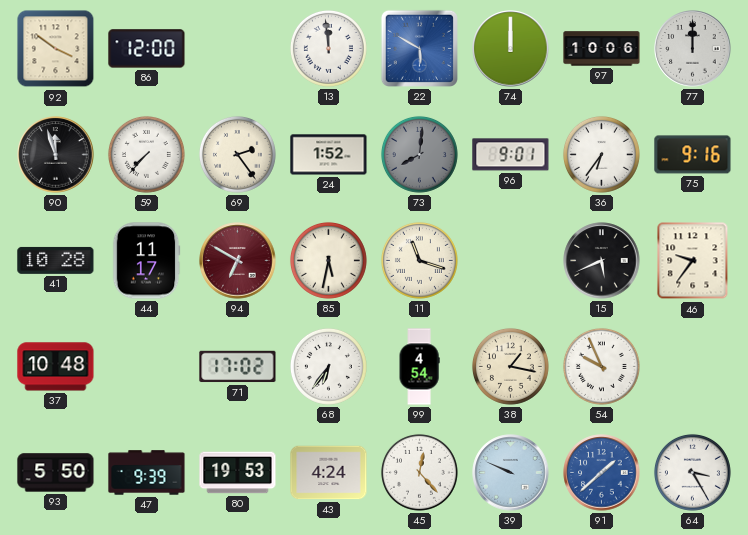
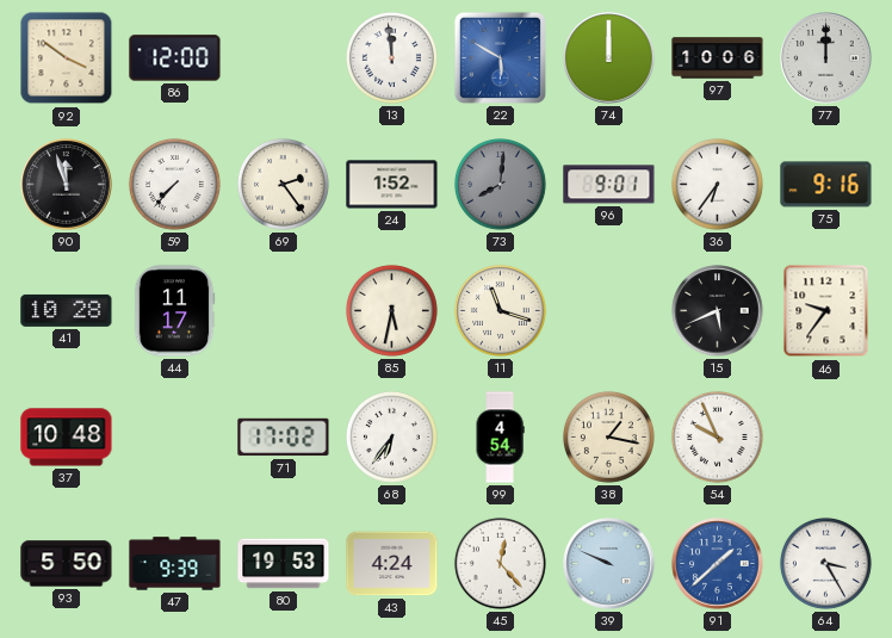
94: 6:50 -> none (238, 261)
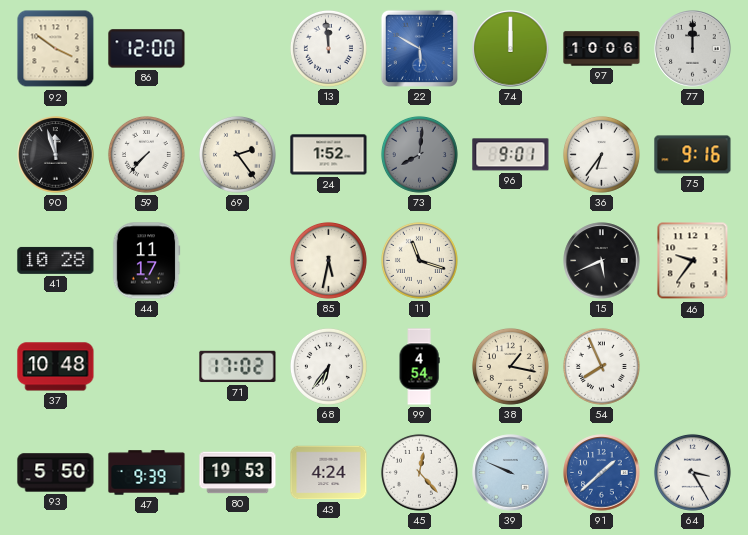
54: 9:56 -> 7:56 (601, 366)
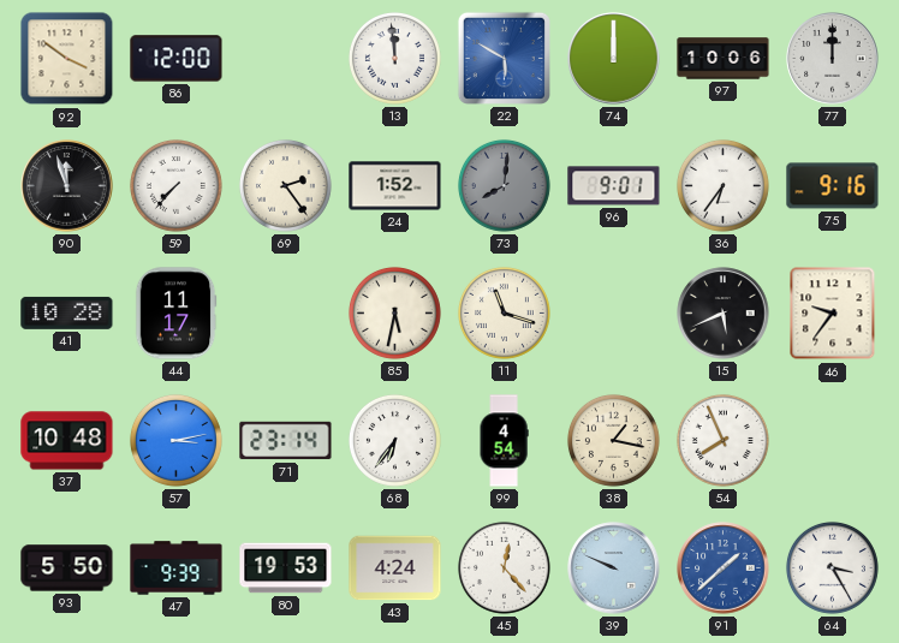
57: none -> 3:13 (175, 440)
71: 17:02 -> 23:14 (286, 441)
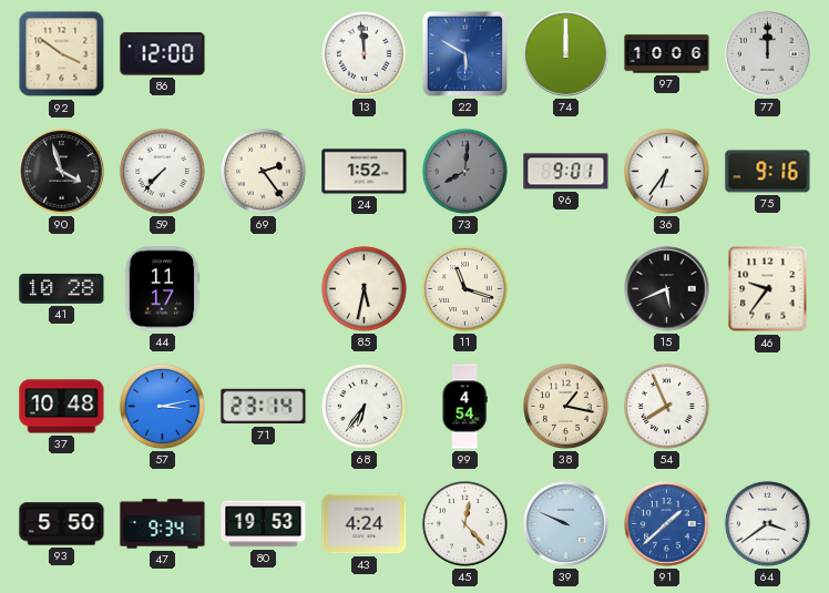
90: 11:57 -> 3:57 (62, 172)
47: 9:39 -> 9:34 (163, 524)
64: 3:25 -> 3:39 (767, 523)
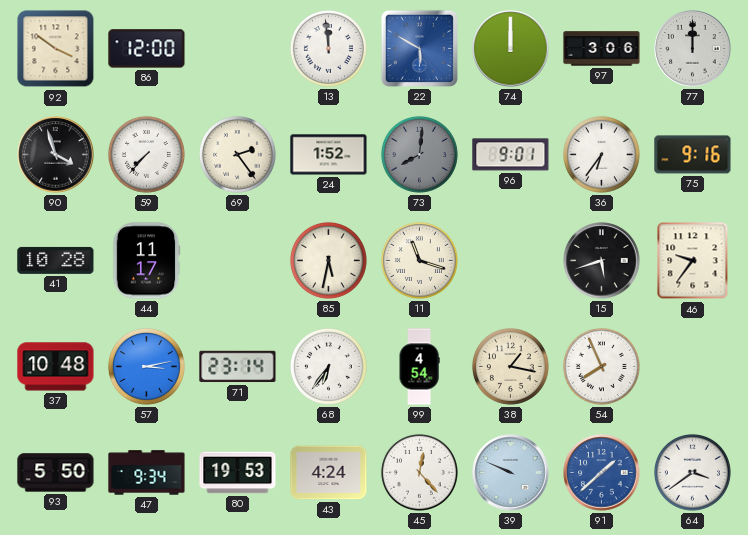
97: 10:06 -> 3:06 (602, 49)
15: 5:41 -> 5:42 (602, 261)
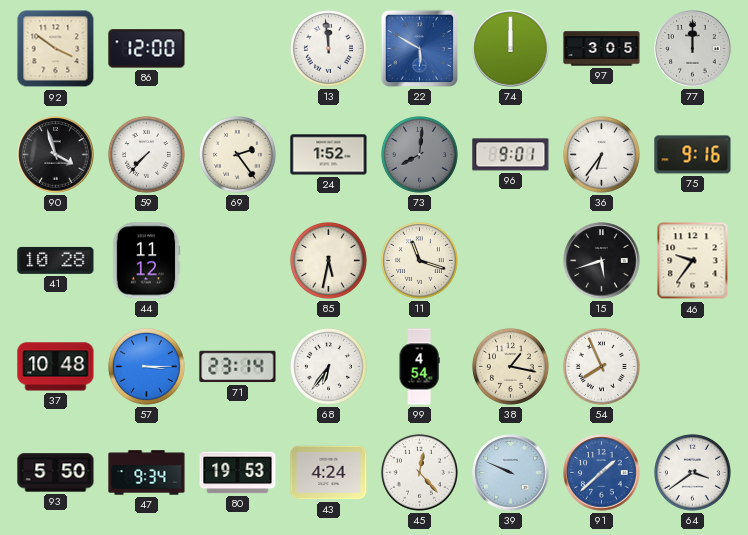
97: 3:06 -> 3:05 (602, 49)
44: 11:17 -> 11:12 (146, 261)
57: 3:13 -> 3:15 (146, 366)
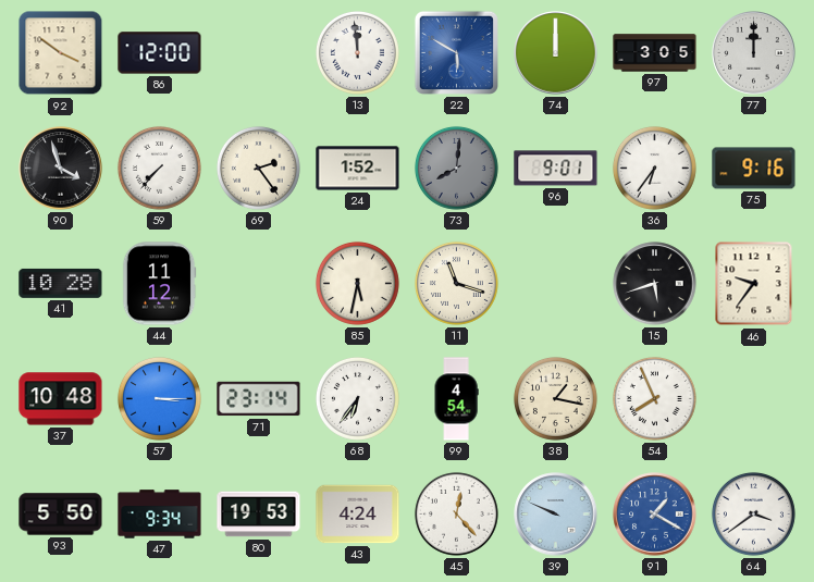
91: 1:38 -> 1:20 (655, 515)
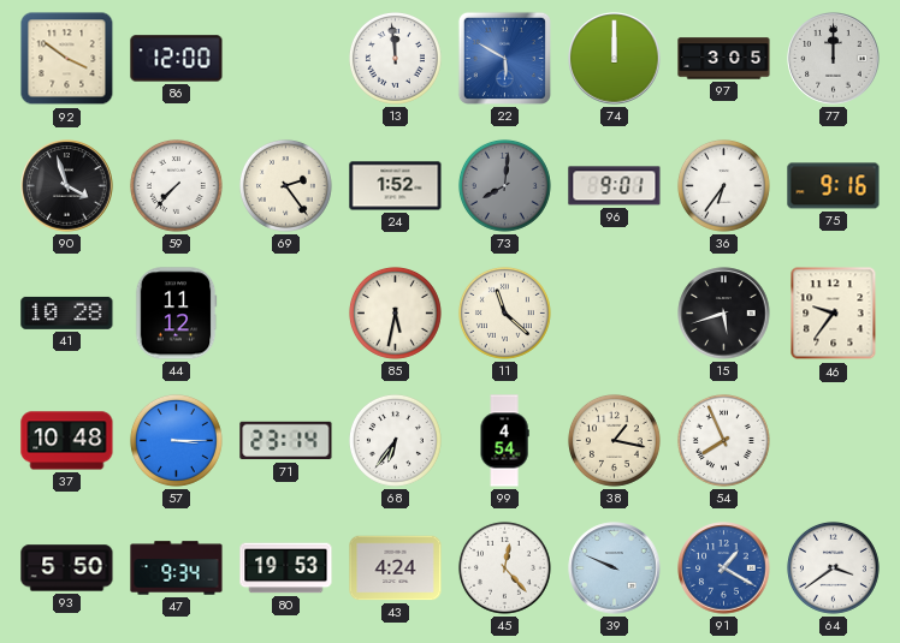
11: 11:18 -> 11:22 (504, 312)
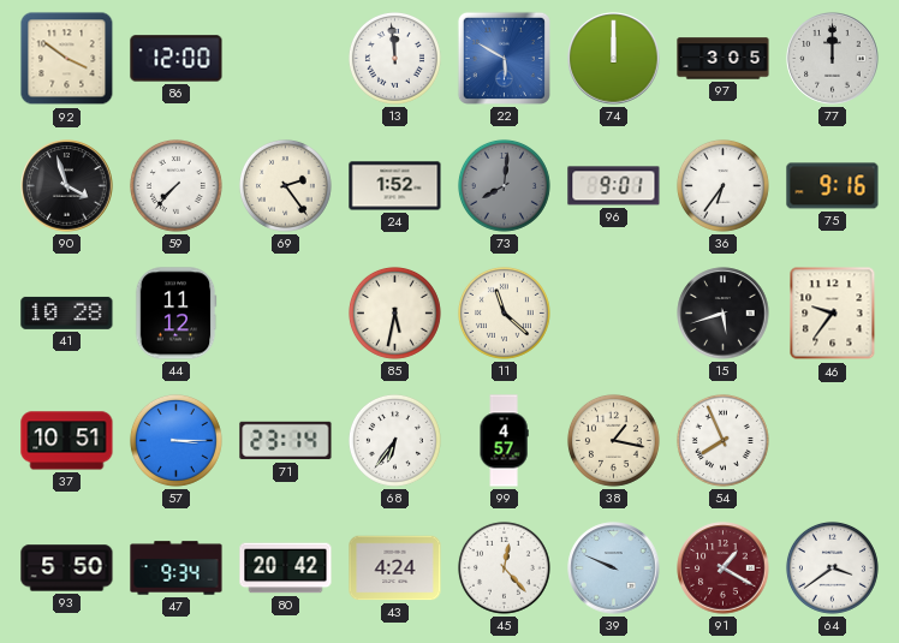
37: 10:48 -> 10:51 (67, 441)
99: 4:54 -> 4:57 (504, 441)
80: 19:53 -> 20:42 (286, 568)
91 dial: blue -> burgundy (724, 568)
